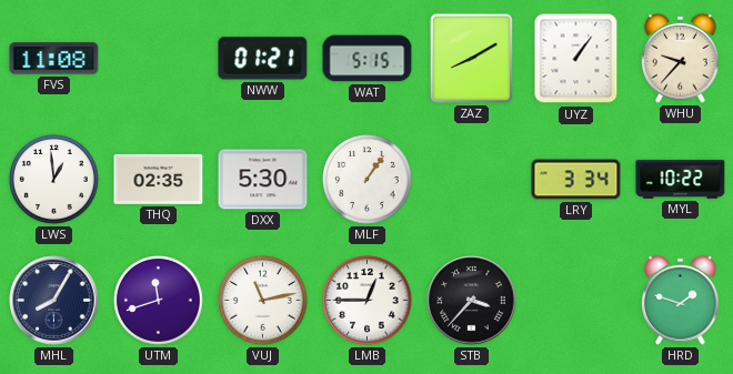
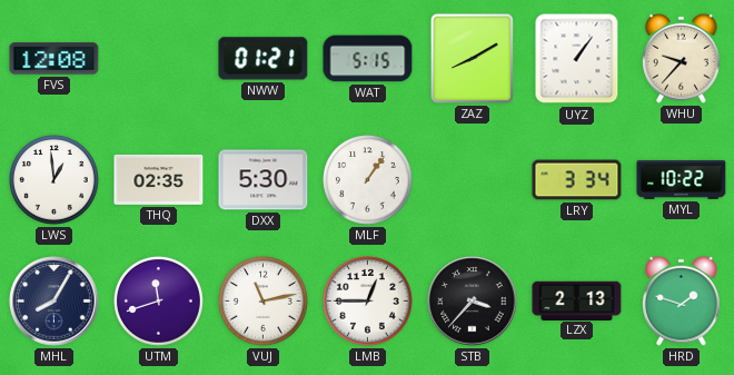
FVS: 11:08 -> 12:08 (54, 59)
LZX: none -> 2:13 (577, 300)
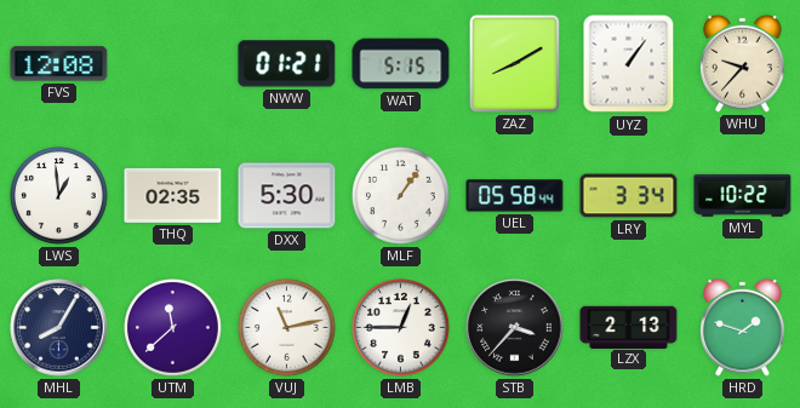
UEL: none -> 05:58 (515, 196)
UTM: 11:42 -> 11:38 (173, 328)
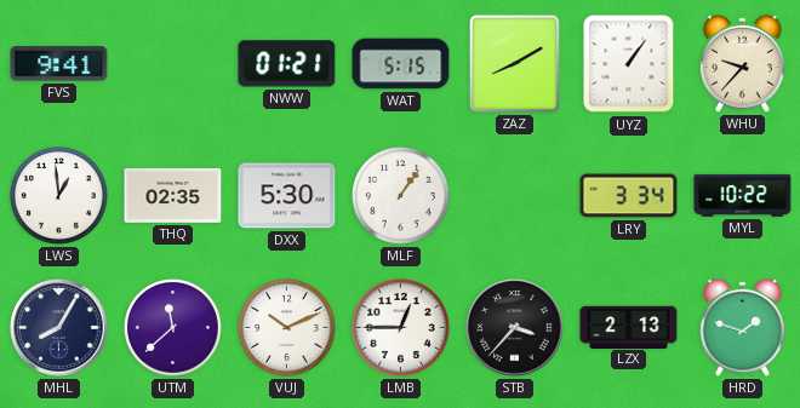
FVS: 12:08 -> 9:41 (59, 64)
UEL: 05:58 -> none (515, 196)
VUJ: 11:13 -> 10:11 (287, 328)
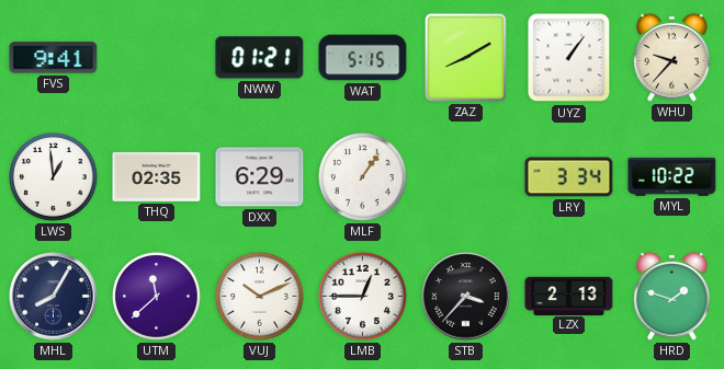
DXX: 5:30 -> 6:29 (260, 177)
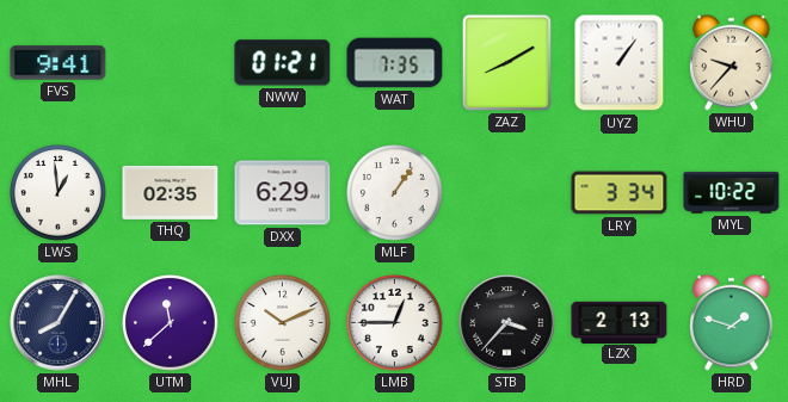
WAT: 5:15 -> 7:35 (395, 63)
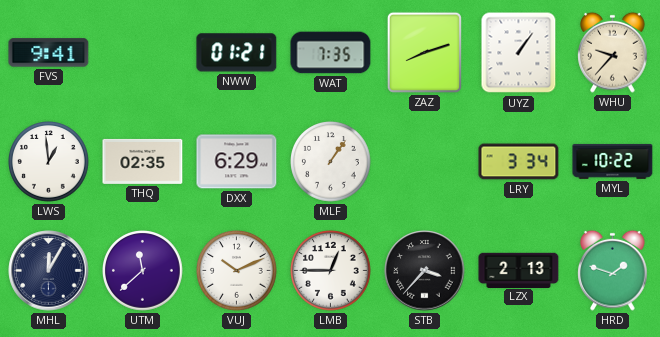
ZAZ: 8:10 -> 8:12 (424, 52)
MHL: 8:05 -> 12:05 (49, 271)
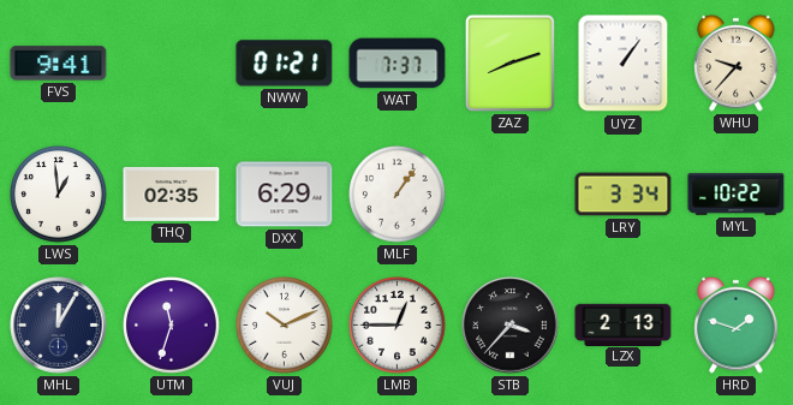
WAT: 7:35 -> 7:37 (398, 64)
UTM: 11:38 -> 11:33 (172, 326)
